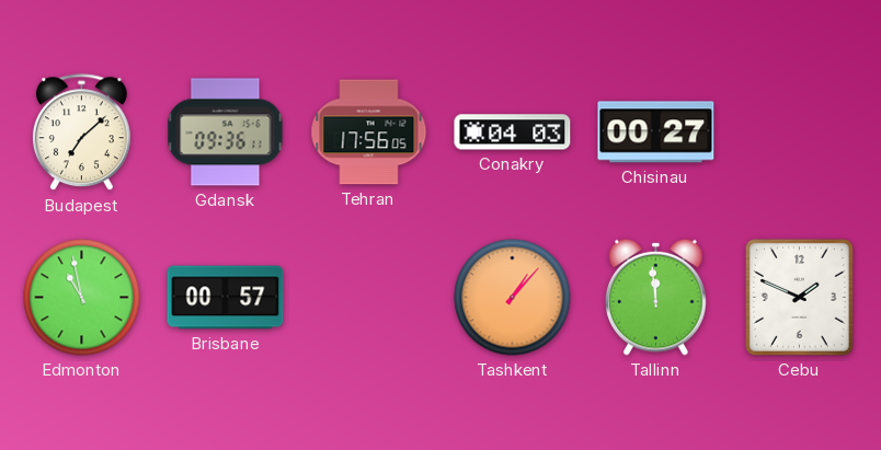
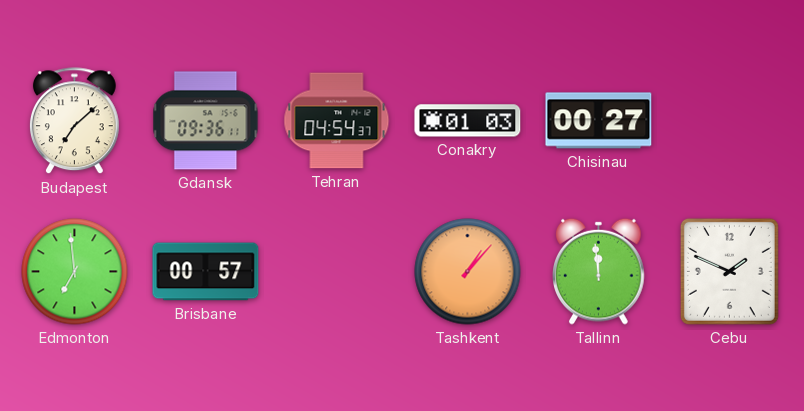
Tehran: 17:56 -> 04:54 (337, 121)
Conakry: 04:03 -> 01:03 (468, 121)
Edmonton: 10:58 -> 6:59 (75, 272)
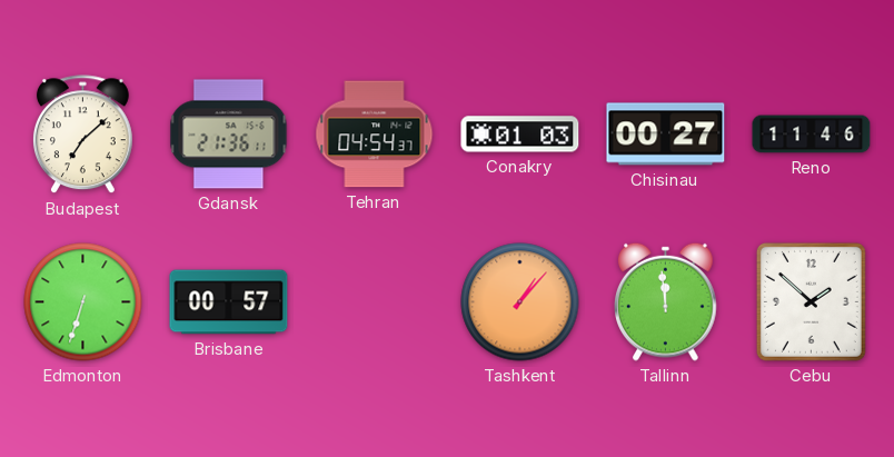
Gdansk: 09:36 -> 21:36 (229, 135)
Reno: none -> 11:46 (812, 135)
Edmonton: 6:59 -> 6:33 (83, 302)
Cebu: 1:49 -> 1:52 (811, 301)
